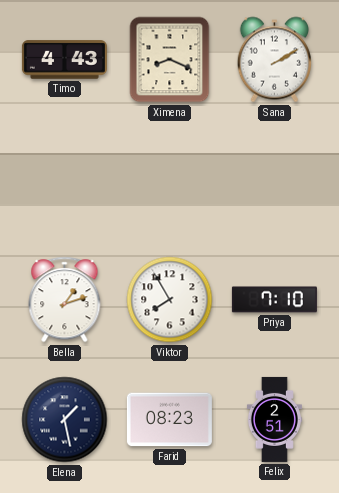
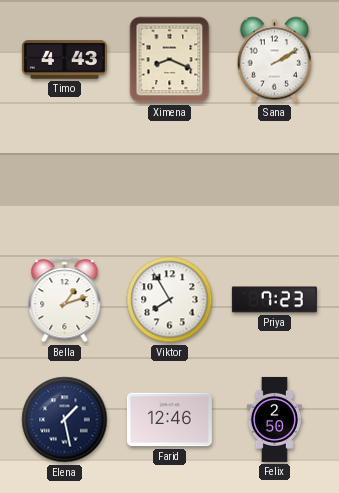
Priya: 7:10 -> 7:23 (274, 300)
Farid: 08:23 -> 12:46 (169, 420)
Felix: 2:51 -> 2:50 (274, 419)
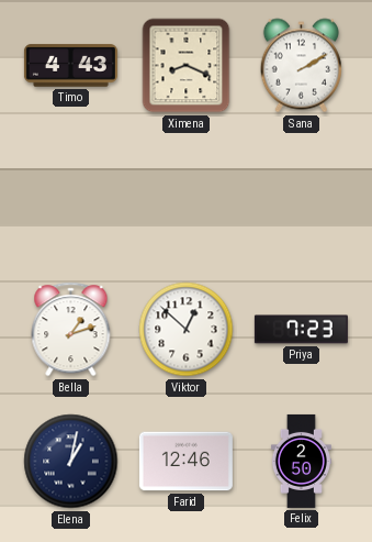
Viktor: 7:55 -> 12:52 (187, 330)
Elena: 1:28 -> 1:02 (71, 462)
